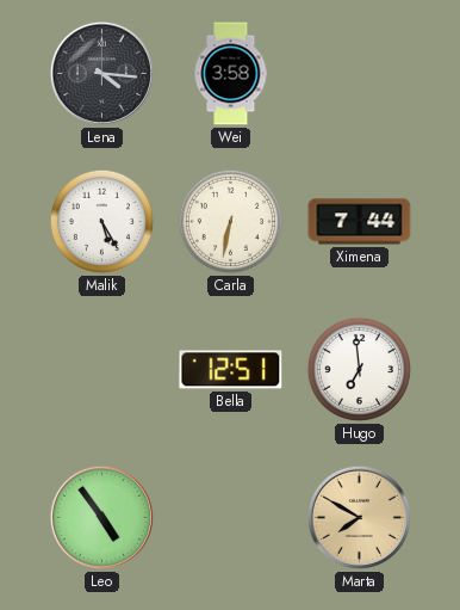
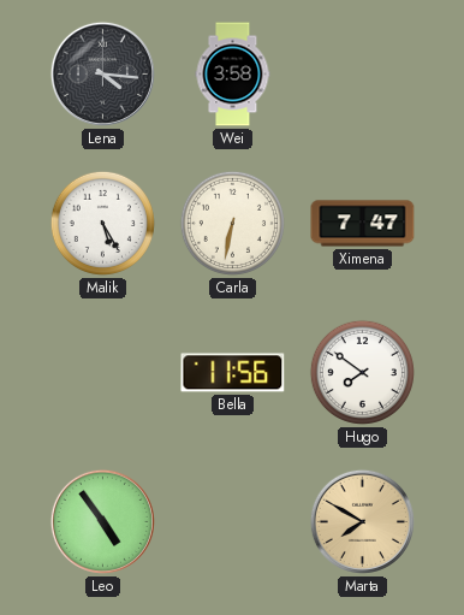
Ximena: 7:44 -> 7:47 (363, 224)
Bella: 12:51 -> 11:56 (233, 373)
Hugo: 6:59 -> 7:51 (362, 372)
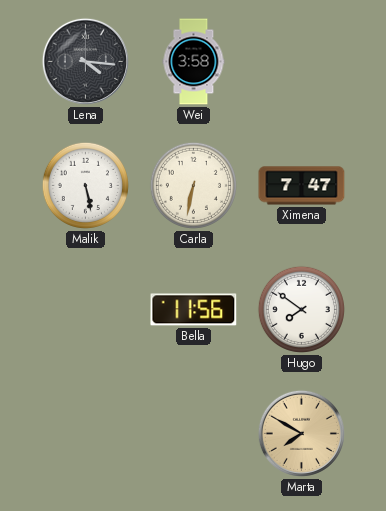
Malik: 5:25 -> 5:28 (85, 185)
Leo: 4:54 -> none (102, 521)
